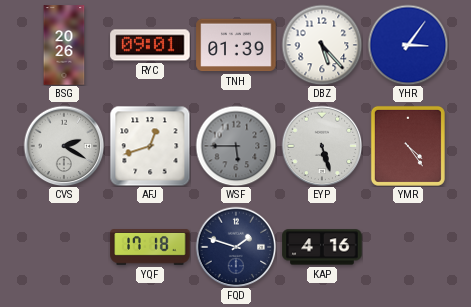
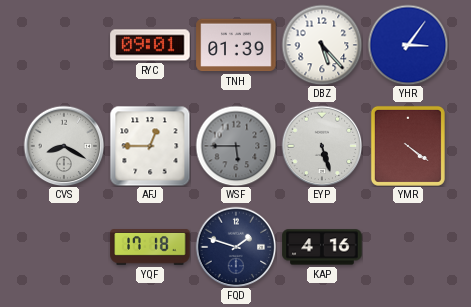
BSG: 20:26 -> none (64, 45)
CVS: 2:20 -> 8:20 (64, 146)
AFJ: 12:42 -> 12:45 (150, 146)
YMR: 4:24 -> 4:21 (408, 146)
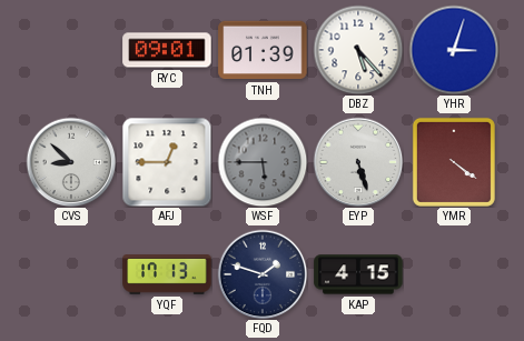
YHR: 3:06 -> 3:03 (454, 50)
CVS: 8:20 -> 8:52 (71, 162)
YQF: 17:18 -> 17:13 (167, 274)
KAP: 4:16 -> 4:15 (358, 274)
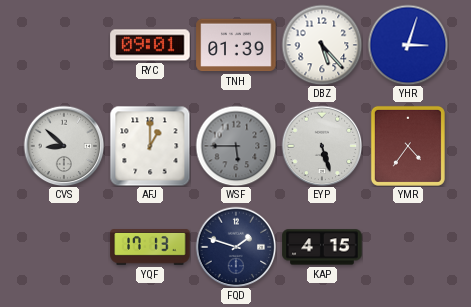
AFJ: 12:45 -> 1:00 (150, 146)
YMR: 4:21 -> 4:36 (408, 146)
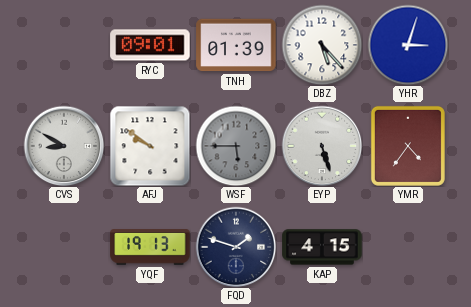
CVS: 8:52 -> 8:50 (64, 146)
AFJ: 1:00 -> 9:51 (150, 146)
YQF: 17:13 -> 19:13 (150, 247)
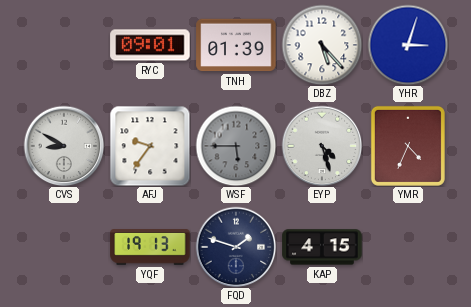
AFJ: 9:51 -> 9:36 (150, 146)
EYP: 5:27 -> 4:27 (322, 146)
YMR: 4:36 -> 4:34 (408, 146)
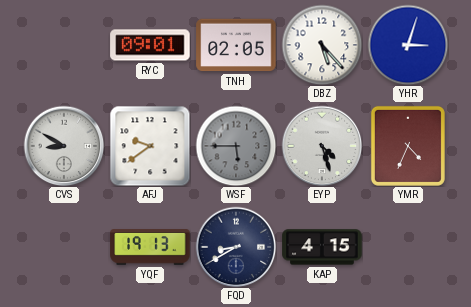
TNH: 01:39 -> 02:05 (236, 45)
AFJ: 9:36 -> 9:39 (150, 146)
FQD: 1:48 -> 8:40 (236, 247)
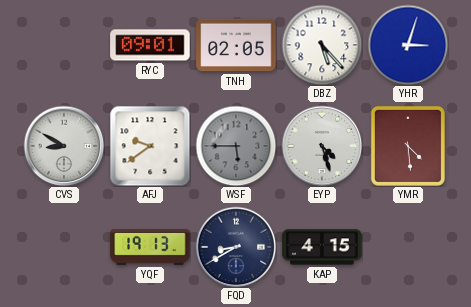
YMR: 4:34 -> 4:29 (408, 146)
